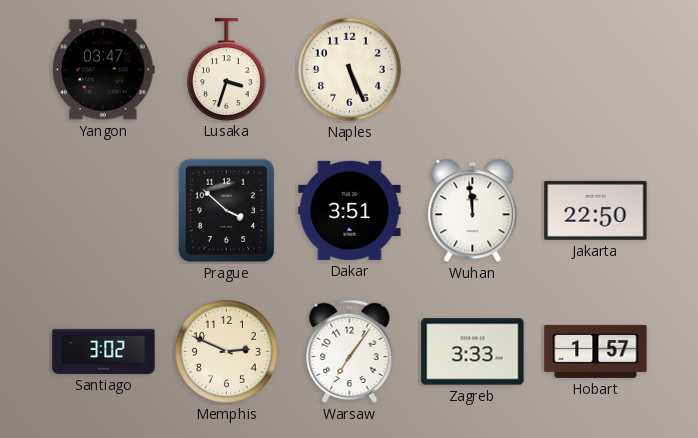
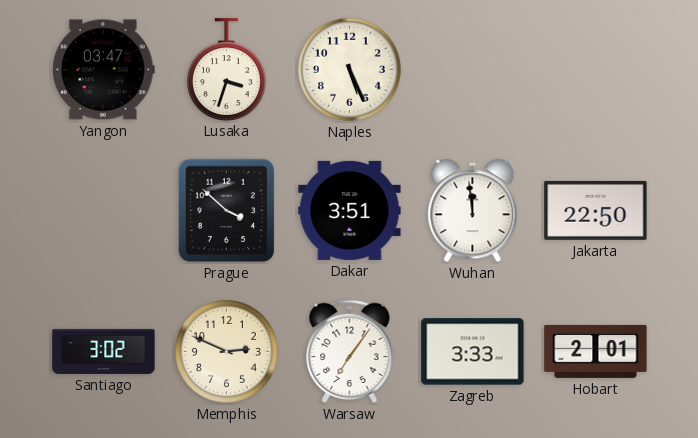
Hobart: 1:57 -> 2:01 (596, 351)
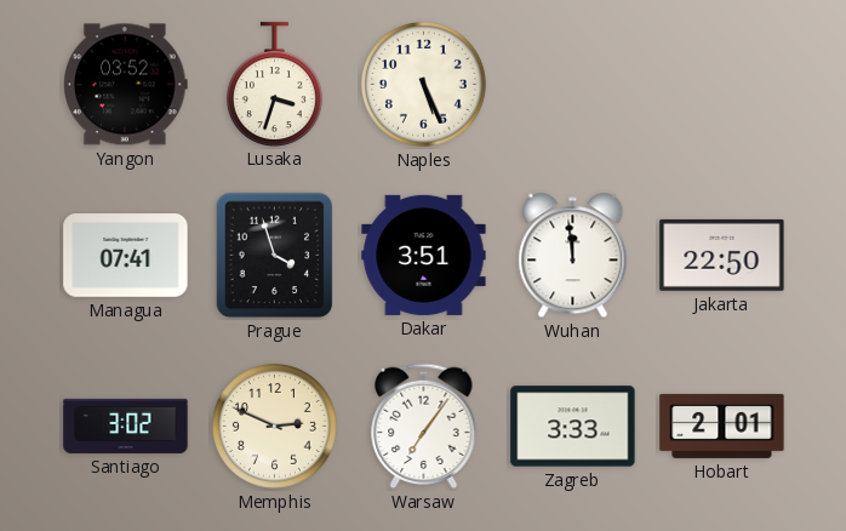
Yangon: 03:47 -> 03:52 (126, 85)
Managua: none -> 07:41 (126, 256)
Prague: 3:52 -> 3:57 (275, 256)
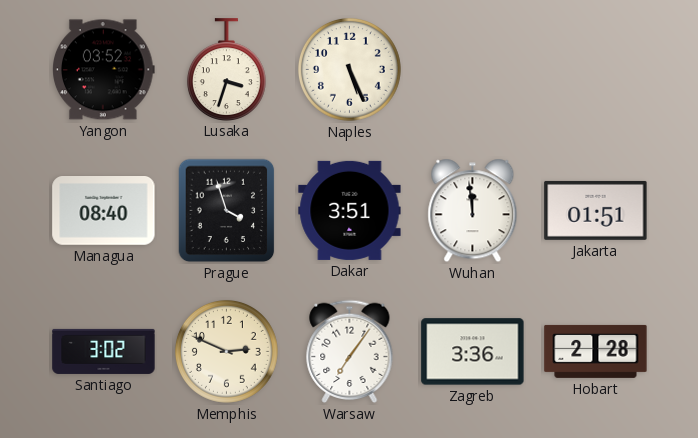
Managua: 07:41 -> 08:40 (104, 211)
Jakarta: 22:50 -> 01:51 (596, 210)
Zagreb: 3:33 -> 3:36 (473, 352)
Hobart: 2:01 -> 2:28 (596, 351)
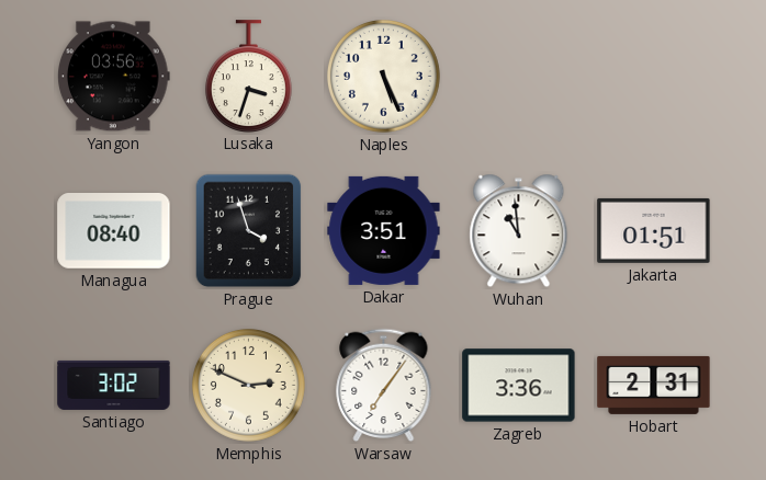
Yangon: 03:52 -> 03:56 (114, 77)
Wuhan: 11:59 -> 10:59 (519, 231)
Hobart: 2:28 -> 2:31 (654, 385)
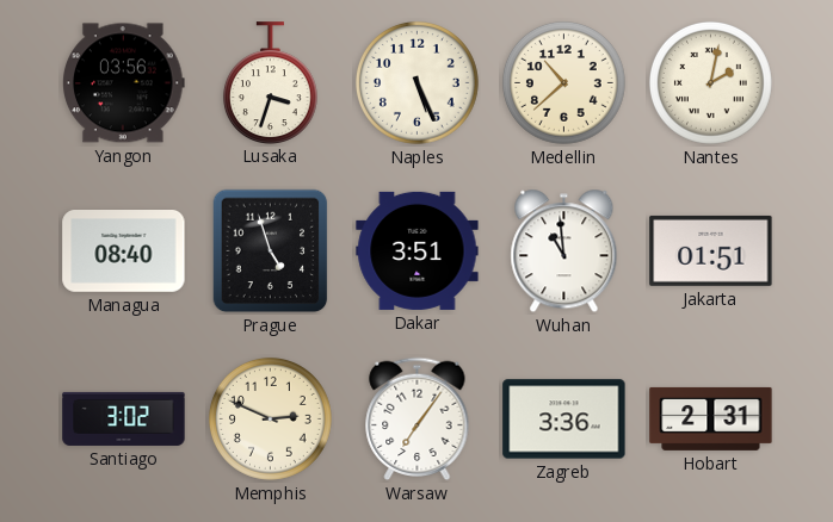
Medellin: none -> 10:38 (563, 82)
Nantes: none -> 2:02 (710, 82)
Prague: 3:57 -> 4:57 (271, 251)
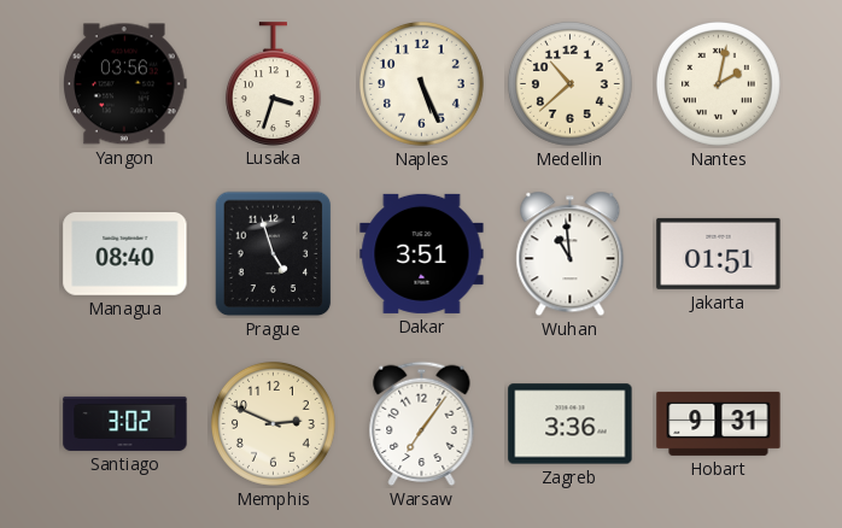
Hobart: 2:31 -> 9:31 (719, 423)
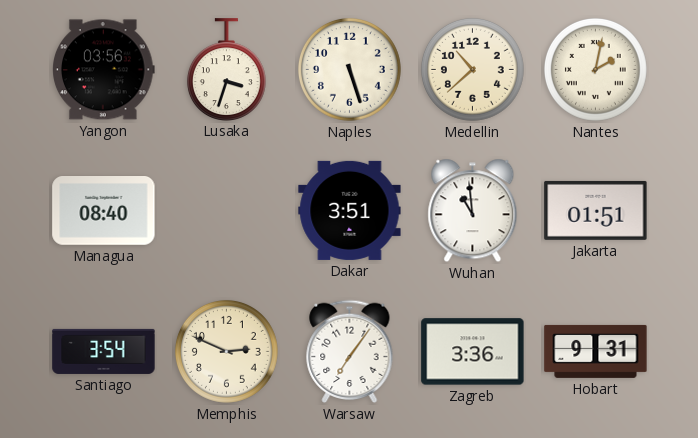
Naples: 5:26 -> 5:27 (349, 69)
Prague: 4:57 -> none (274, 254)
Santiago: 3:02 -> 3:54 (104, 351)
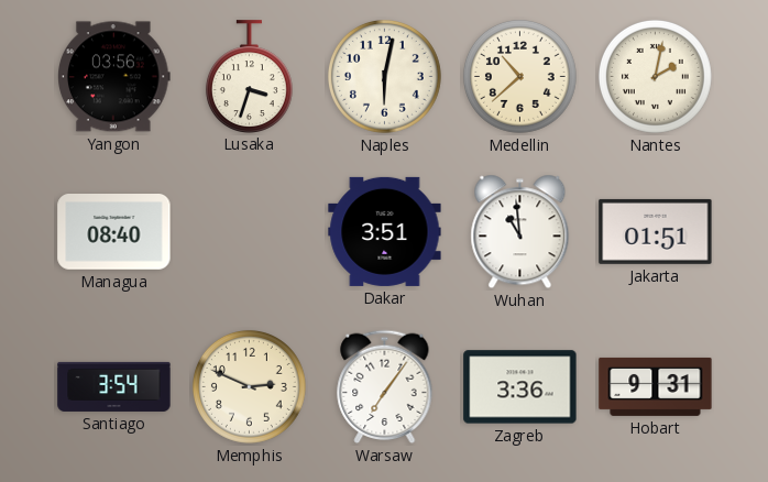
Naples: 5:27 -> 6:02 (384, 76)
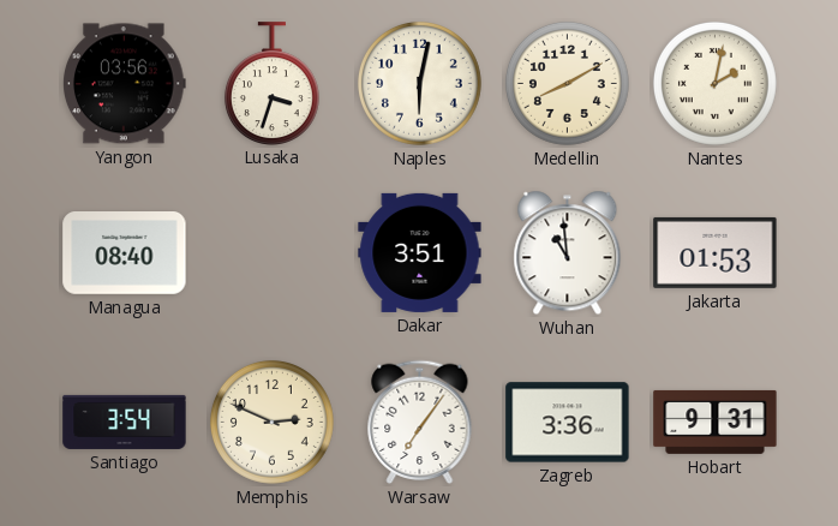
Medellin: 10:38 -> 8:10 (567, 83)
Jakarta: 01:51 -> 01:53 (716, 252)
